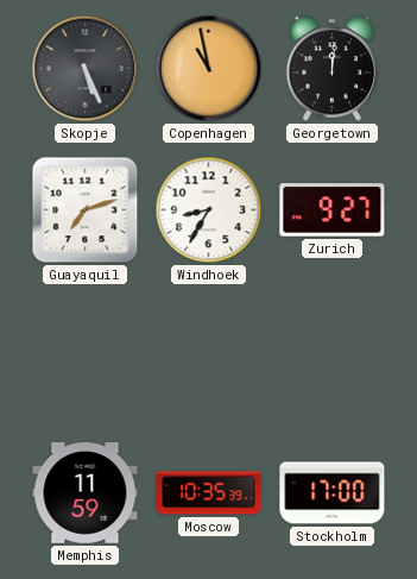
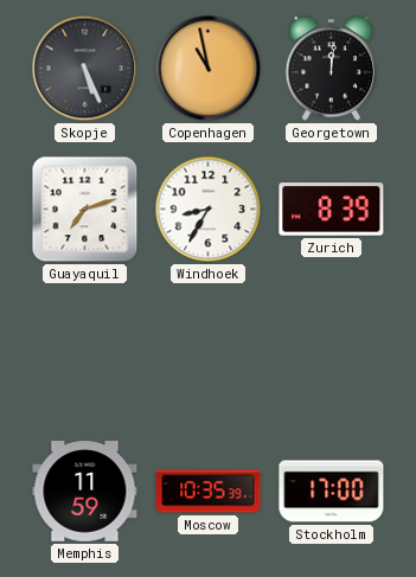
Zurich: 9:27 -> 8:39 (332, 210)
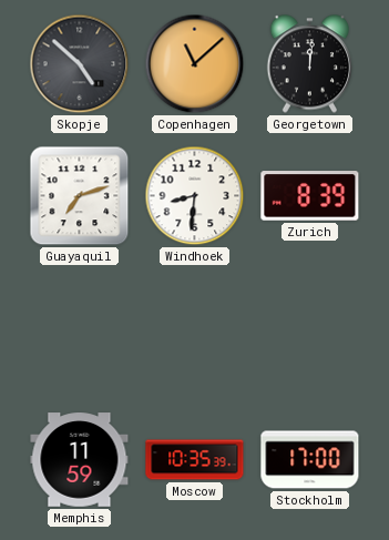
Skopje: 5:26 -> 4:52 (80, 64)
Copenhagen: 10:58 -> 11:08 (195, 64)
Windhoek: 8:35 -> 8:31 (195, 196)
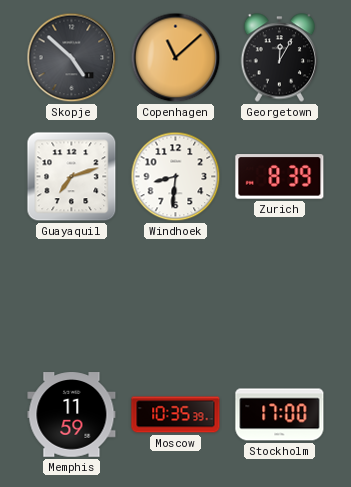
Georgetown: 12:01 -> 12:05 (280, 58)
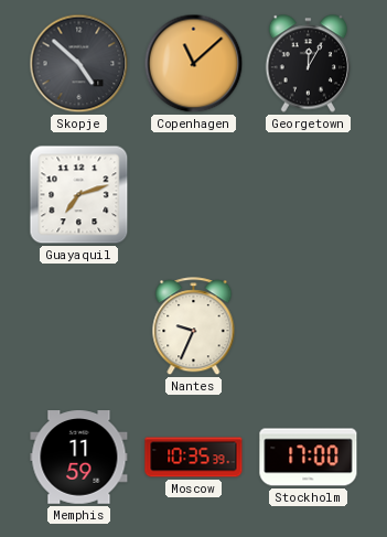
Windhoek: 8:31 -> none (176, 177)
Zurich: 8:39 -> none (280, 177)
Nantes: none -> 9:34 (194, 326)
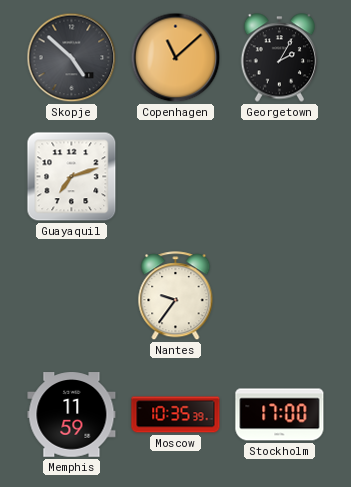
Georgetown: 12:05 -> 2:05 (280, 58)
Nantes: 9:34 -> 9:36 (176, 296)
